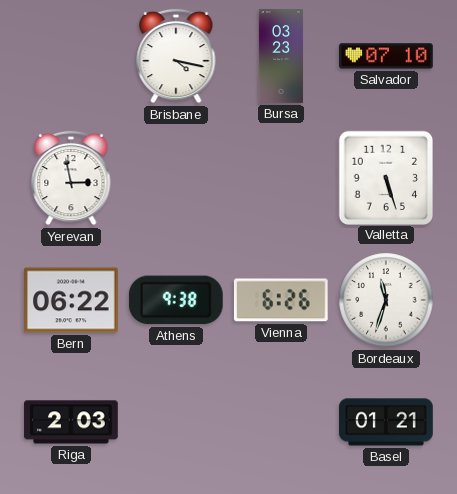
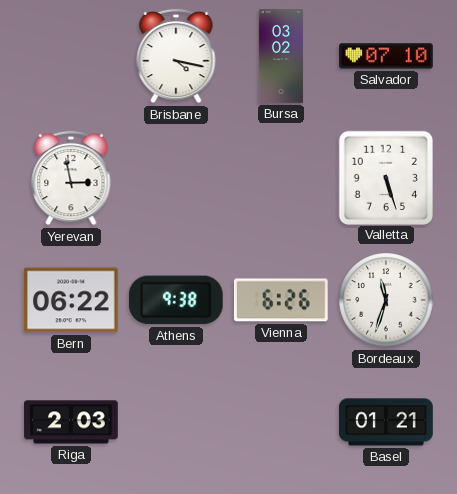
Bursa: 03:23 -> 03:02 (281, 56)
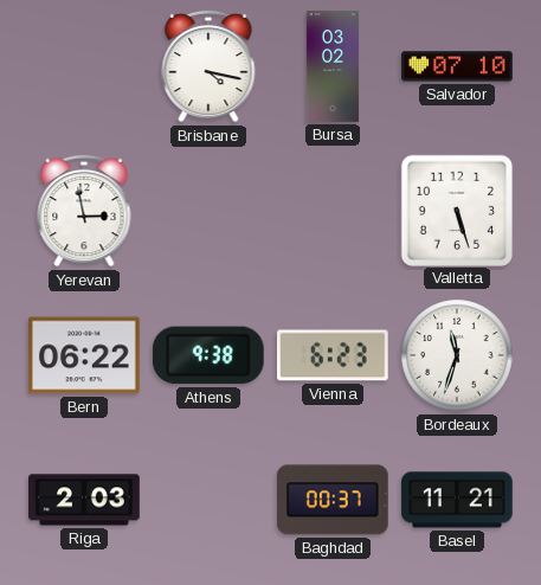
Vienna: 6:26 -> 6:23 (333, 355)
Baghdad: none -> 00:37 (334, 500)
Basel: 01:21 -> 11:21 (457, 500)
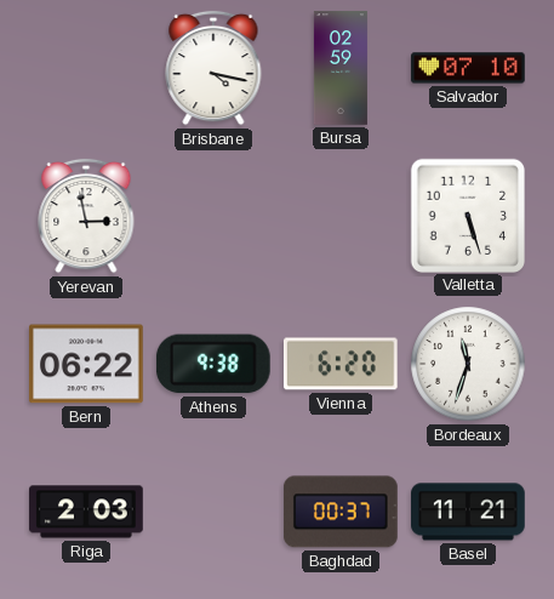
Bursa: 03:02 -> 02:59 (341, 68)
Vienna: 6:23 -> 6:20 (341, 364)
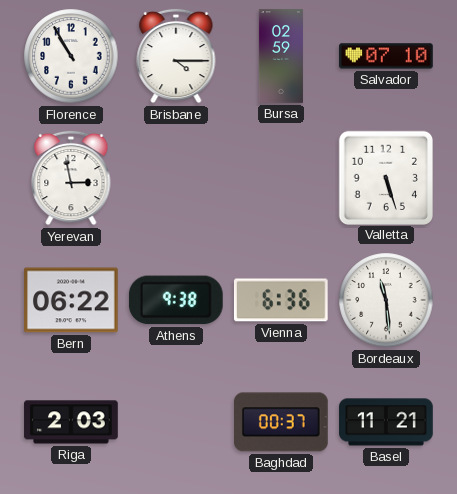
Florence: none -> 10:55 (71, 56)
Brisbane: 4:17 -> 4:15 (176, 56)
Vienna: 6:20 -> 6:36 (281, 300)
Bordeaux: 11:33 -> 11:29 (386, 300)
